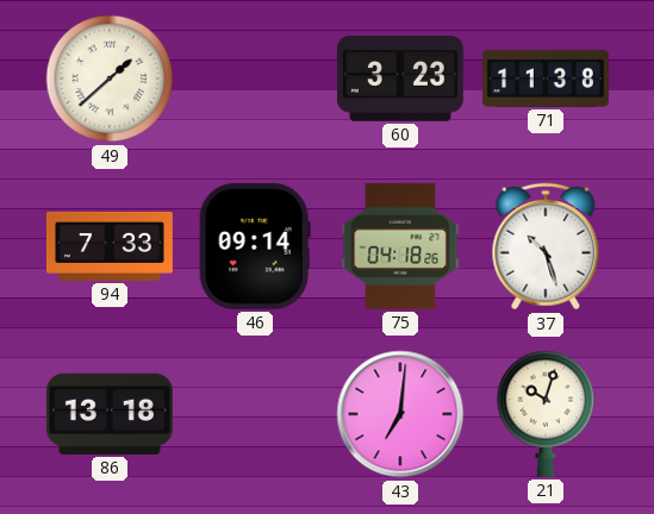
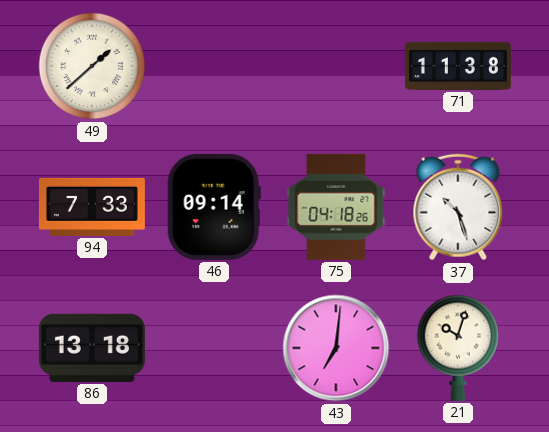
60: 3:23 -> none (400, 79)
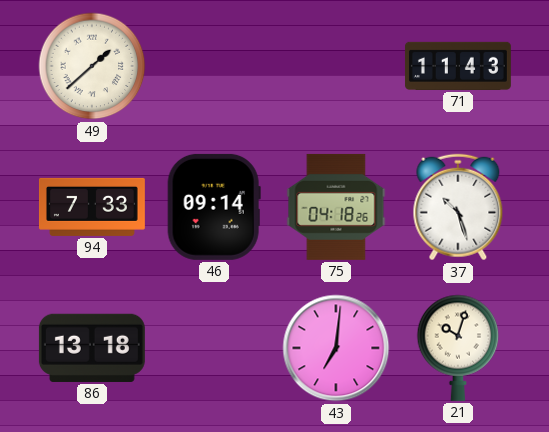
71: 11:38 -> 11:43 (458, 66)
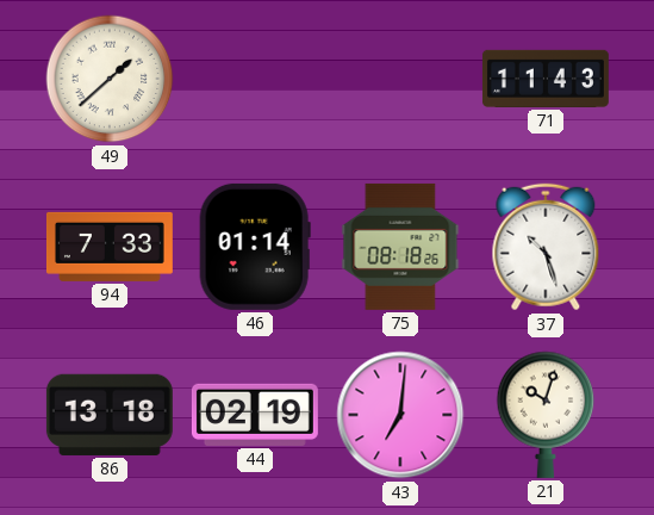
46: 09:14 -> 01:14 (255, 247)
75: 04:18 -> 08:18 (400, 247)
44: none -> 02:19 (255, 415)
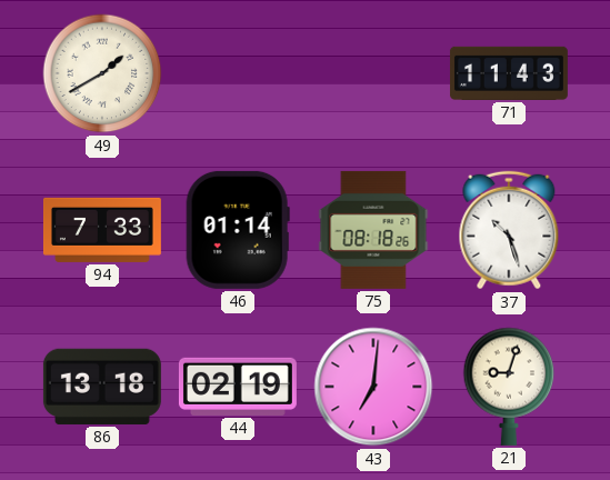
49: 1:38 -> 1:40 (102, 73)
21: 10:03 -> 9:03 (509, 387)
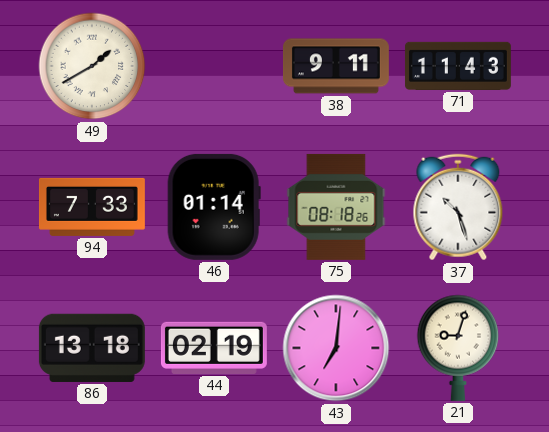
38: none -> 9:11 (336, 66)
